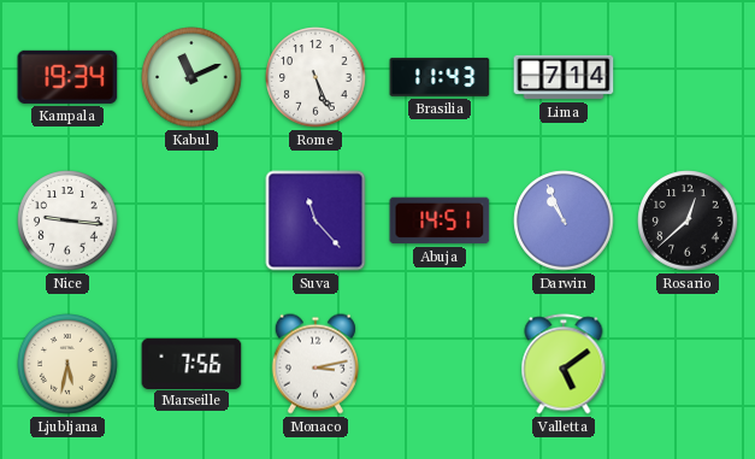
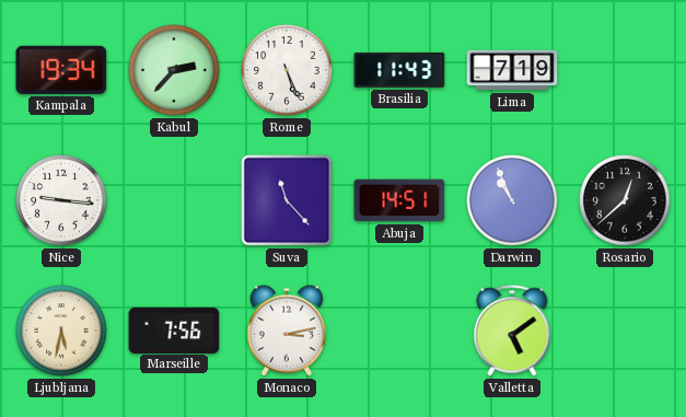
Kabul: 11:11 -> 2:37 (174, 70)
Lima: 7:14 -> 7:19 (512, 70)
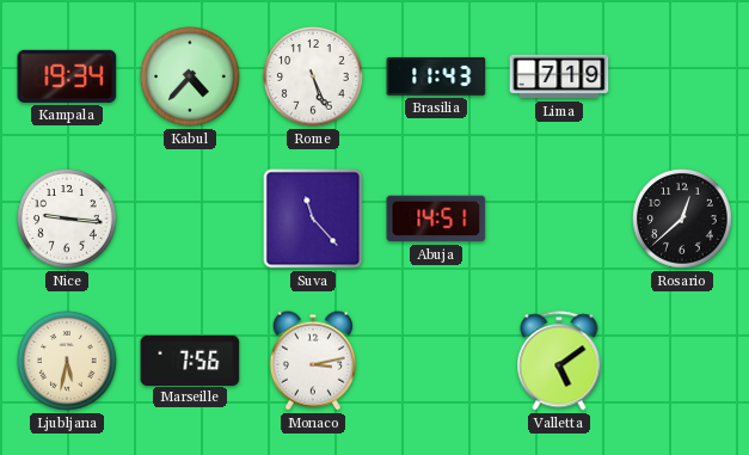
Kabul: 2:37 -> 4:37 (190, 76)
Darwin: 10:56 -> none (512, 200)
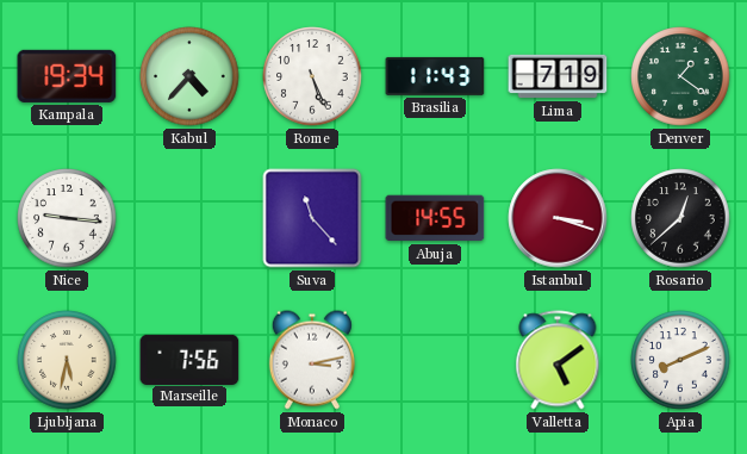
Denver: none -> 1:21 (680, 76)
Abuja: 14:51 -> 14:55 (435, 218)
Istanbul: none -> 3:18 (558, 218)
Apia: none -> 8:11 (680, 360)
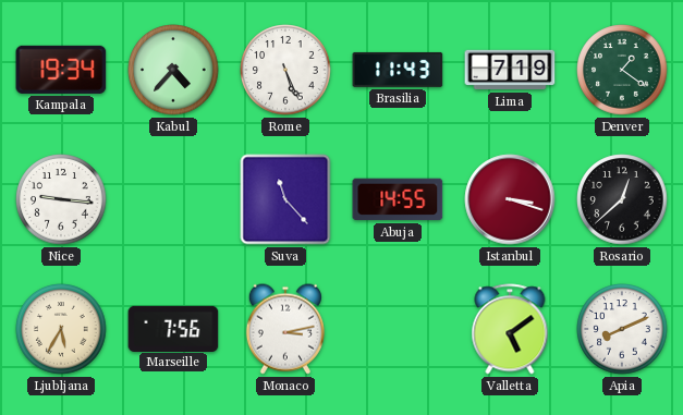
Ljubljana: 5:32 -> 5:35 (61, 329)
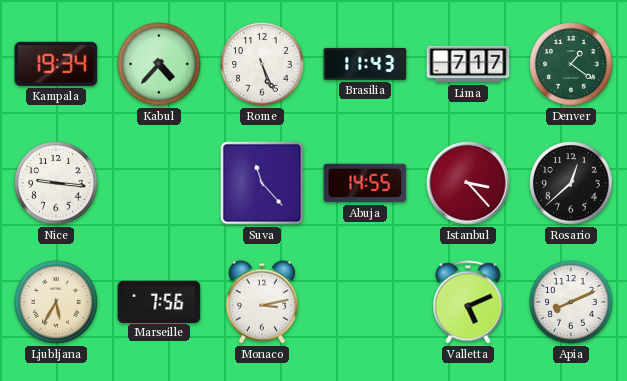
Lima: 7:19 -> 7:17 (468, 64)
Istanbul: 3:18 -> 3:23 (468, 183)
Valletta: 5:09 -> 5:11 (468, 302)
